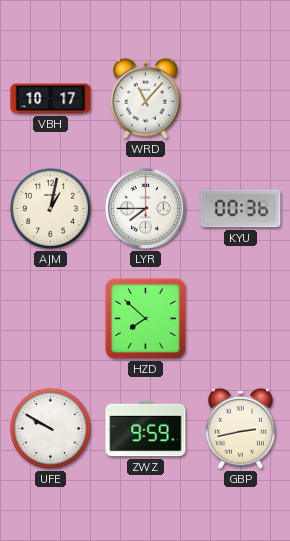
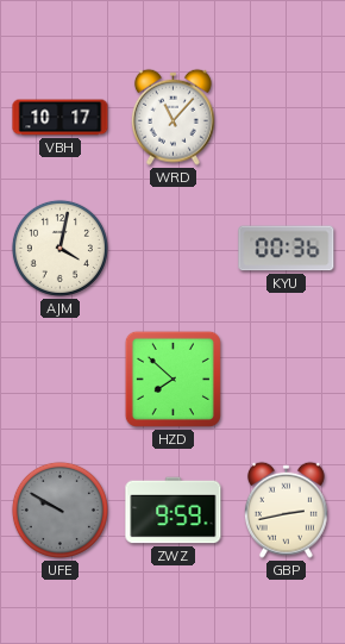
AJM: 1:02 -> 4:02 (59, 248)
LYR: 7:45 -> none (146, 209)
UFE dial: white -> grey (59, 509)
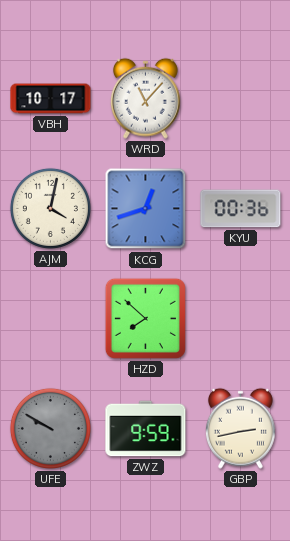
KCG: none -> 12:42 (146, 209)
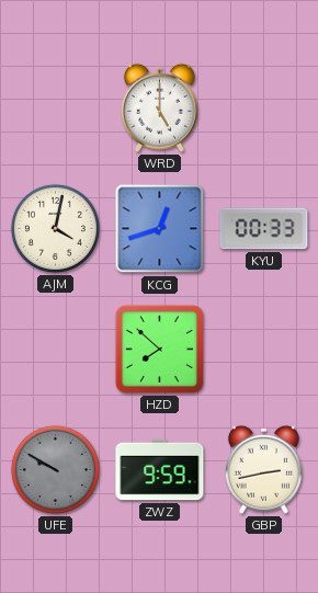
VBH: 10:17 -> none (51, 99)
WRD: 11:07 -> 5:00 (159, 107)
KYU: 00:36 -> 00:33 (264, 229)
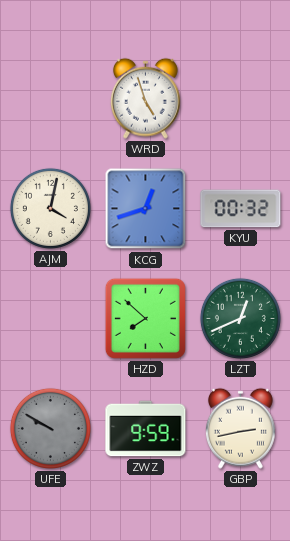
WRD: 5:00 -> 4:57 (145, 98)
KYU: 00:33 -> 00:32 (241, 209)
LZT: none -> 12:41 (240, 318)
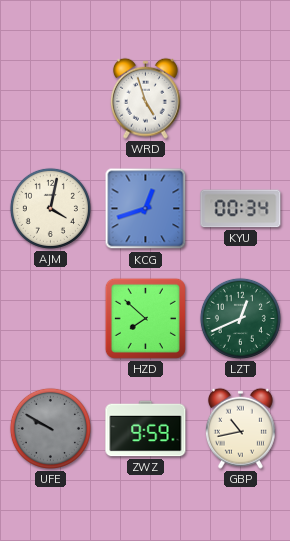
KYU: 00:32 -> 00:34 (241, 209)
GBP: 2:43 -> 10:43 (240, 428)
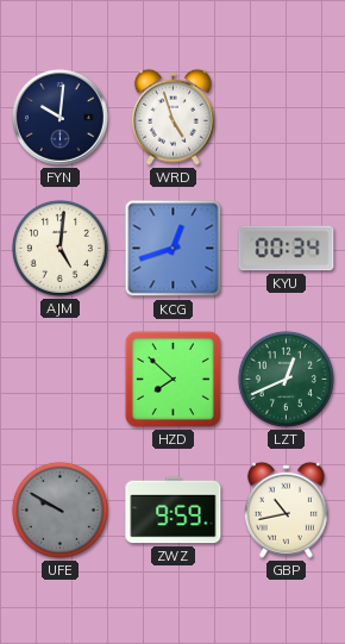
FYN: none -> 10:01 (61, 118)
AJM: 4:02 -> 5:01 (59, 248)
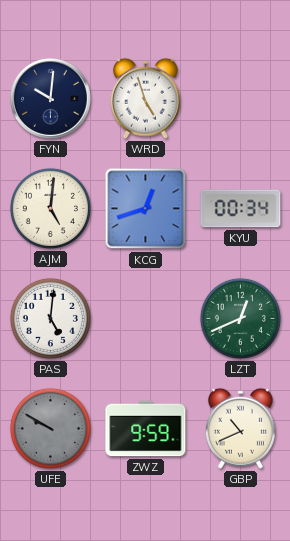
PAS: none -> 5:01 (50, 318)
HZD: 7:52 -> none (172, 379)
GBP: 10:43 -> 10:41 (240, 428)
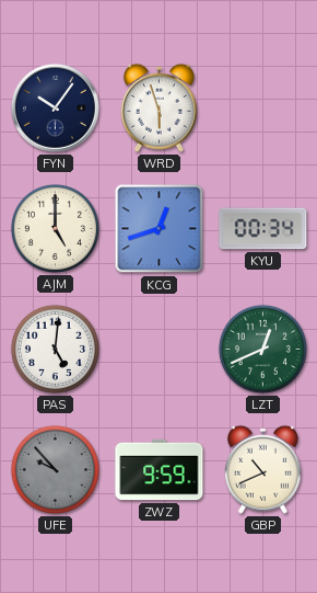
FYN: 10:01 -> 10:06 (56, 109)
WRD: 4:57 -> 5:57 (158, 107)
AJM: 5:01 -> 5:00 (55, 228)
UFE: 9:50 -> 9:53 (55, 469)
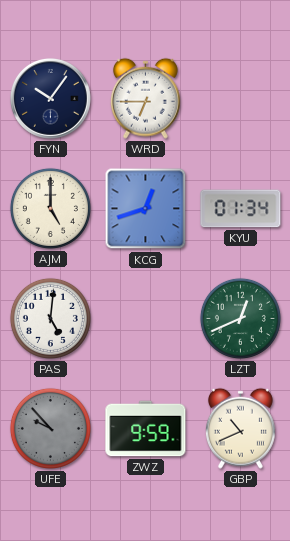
WRD: 5:57 -> 6:45 (145, 98)
KYU: 00:34 -> 01:34 (241, 209)
